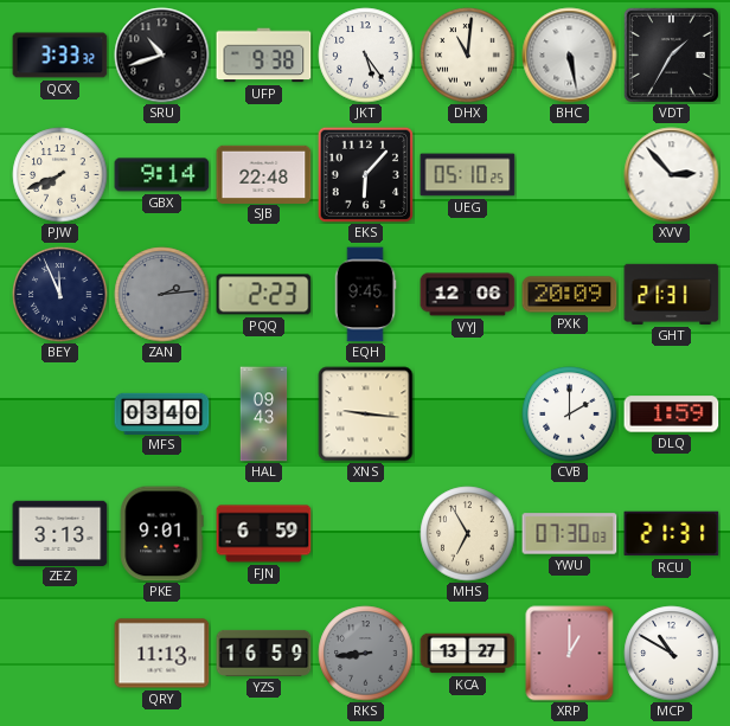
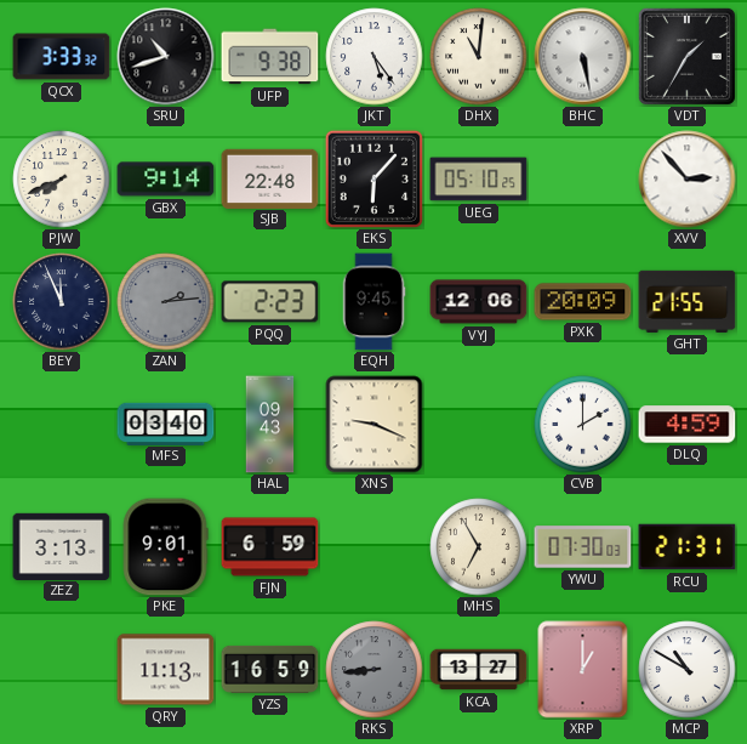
GHT: 21:31 -> 21:55 (688, 301)
XNS: 9:16 -> 9:19 (375, 425)
DLQ: 1:59 -> 4:59 (688, 425)
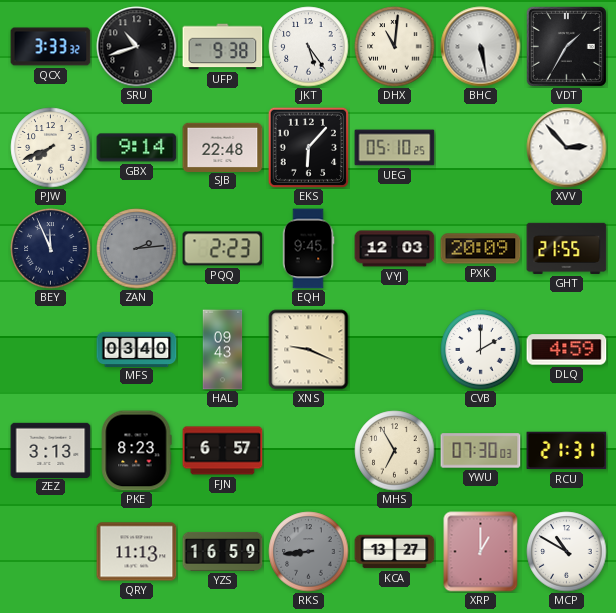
VYJ: 12:06 -> 12:03 (395, 249)
PKE: 9:01 -> 8:23 (136, 451)
FJN: 6:59 -> 6:57 (223, 451)
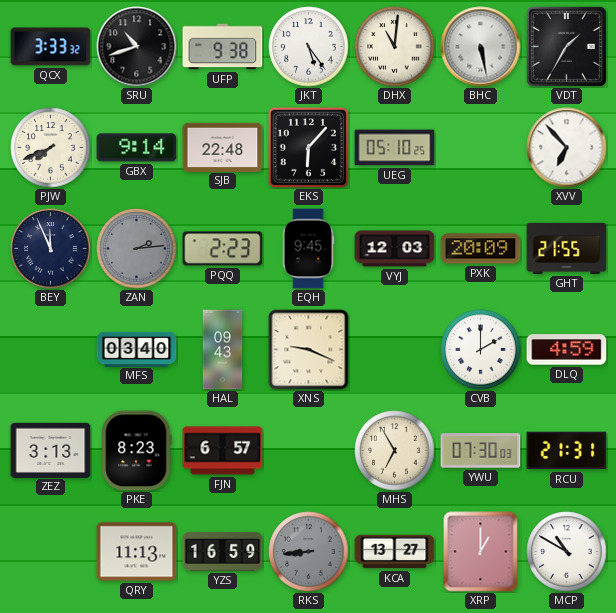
XVV: 2:53 -> 6:53 (567, 148)
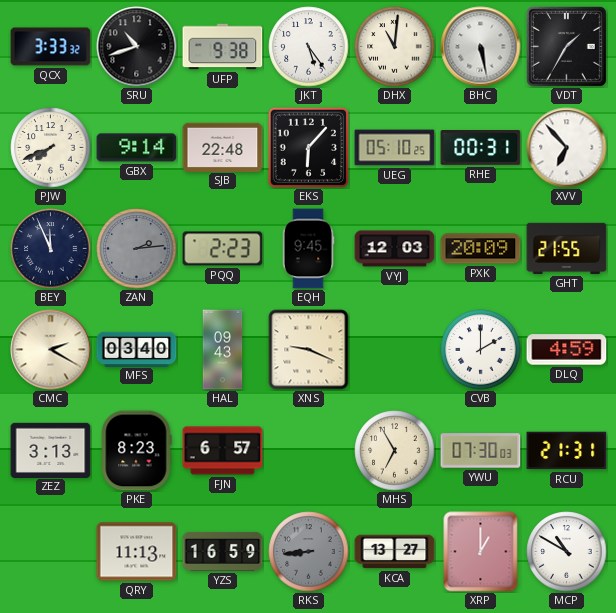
RHE: none -> 00:31 (481, 148)
CMC: none -> 2:20 (51, 350)
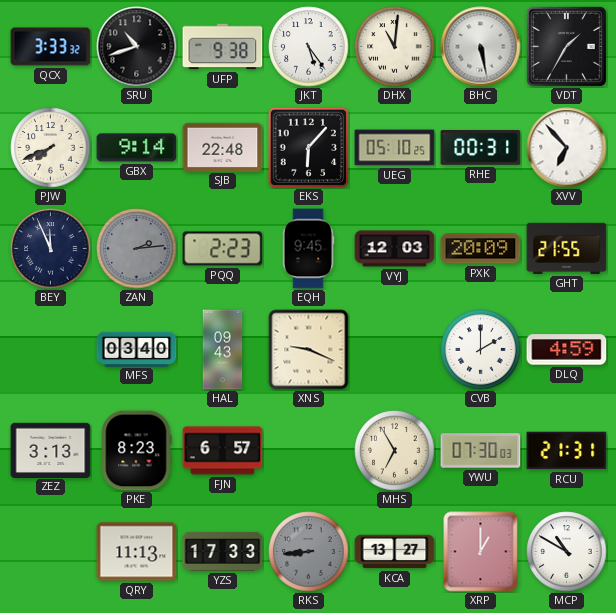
CMC: 2:20 -> none (51, 350)
YZS: 16:59 -> 17:33 (223, 551)
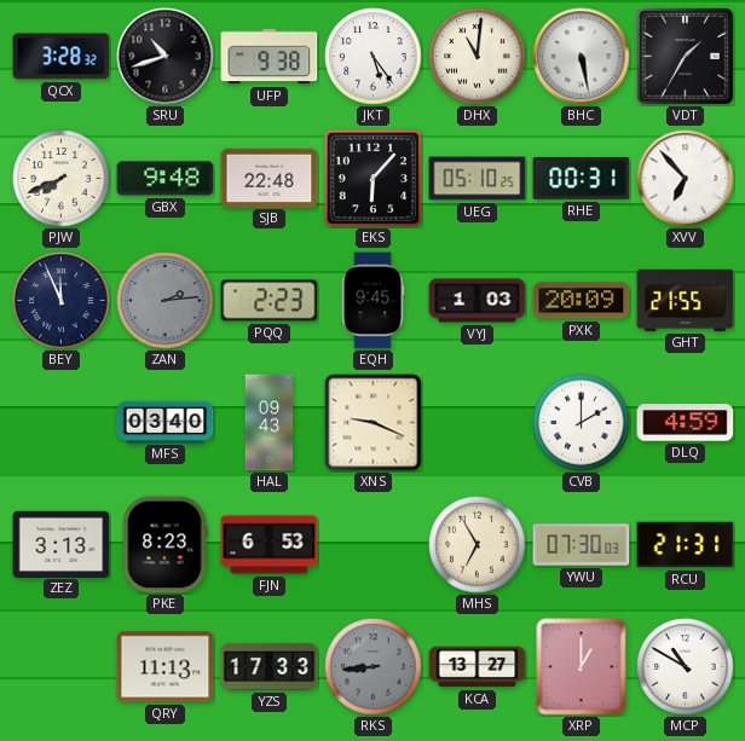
QCX: 3:33 -> 3:28 (62, 57)
GBX: 9:14 -> 9:48 (166, 179)
VYJ: 12:03 -> 1:03 (478, 301)
FJN: 6:57 -> 6:53 (270, 545)
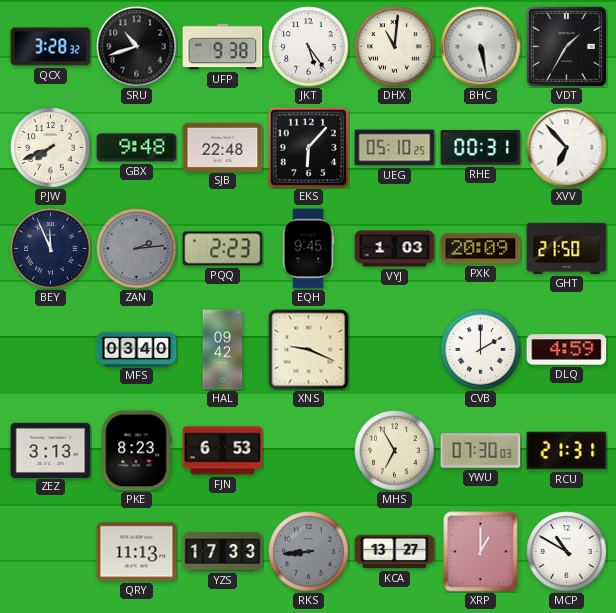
GHT: 21:55 -> 21:50 (567, 248)
HAL: 09:43 -> 09:42 (223, 350)
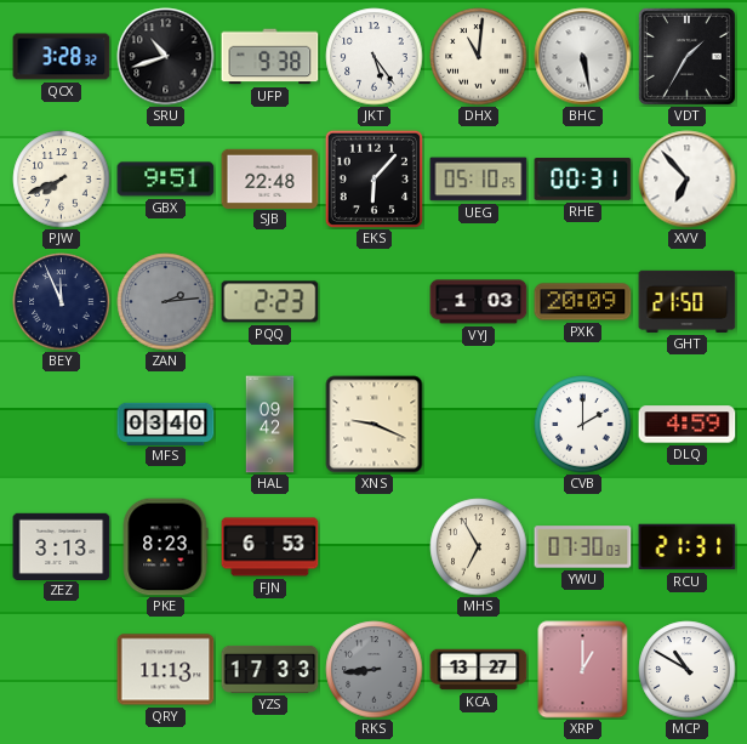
GBX: 9:48 -> 9:51 (166, 180)
EQH: 9:45 -> none (308, 249)
